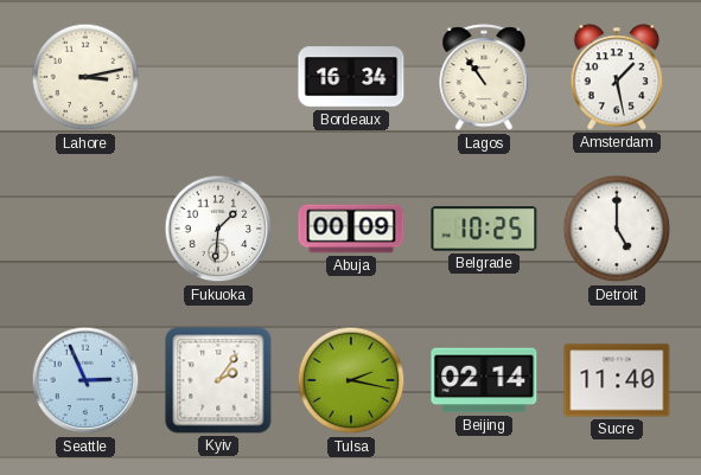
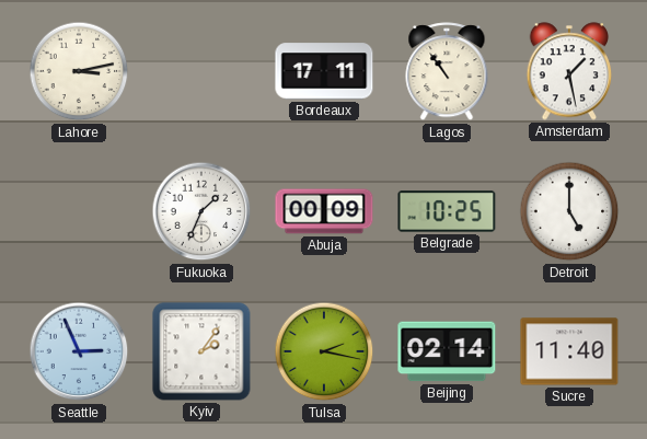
Bordeaux: 16:34 -> 17:11 (324, 71)
Fukuoka: 1:31 -> 1:34 (201, 211)
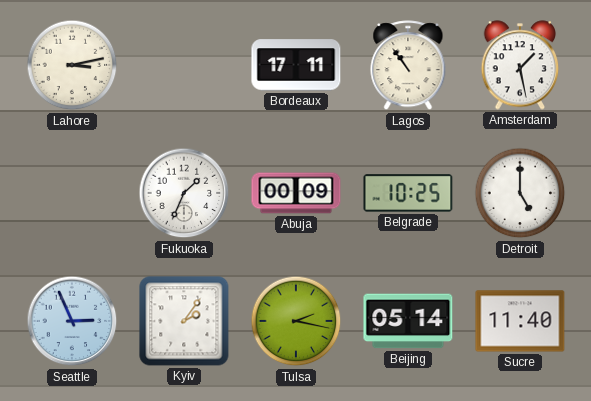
Beijing: 02:14 -> 05:14 (408, 321)
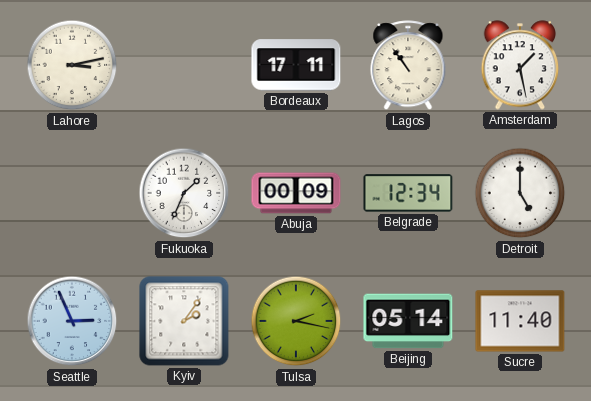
Belgrade: 10:25 -> 12:34 (408, 193)
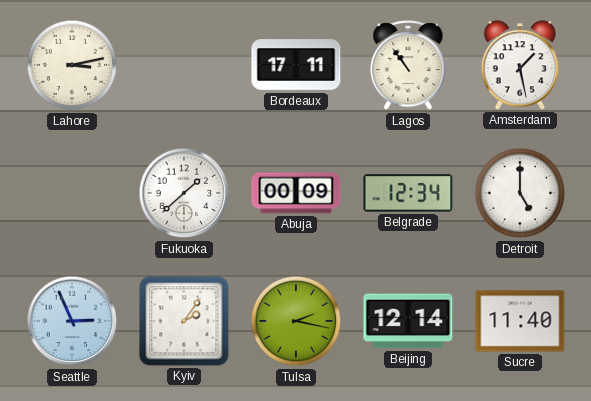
Fukuoka: 1:34 -> 1:38 (184, 193)
Beijing: 05:14 -> 12:14 (408, 321)
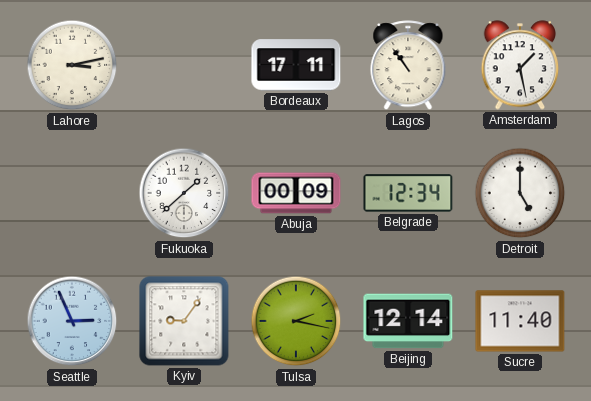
Kyiv: 2:06 -> 9:06 (184, 321)
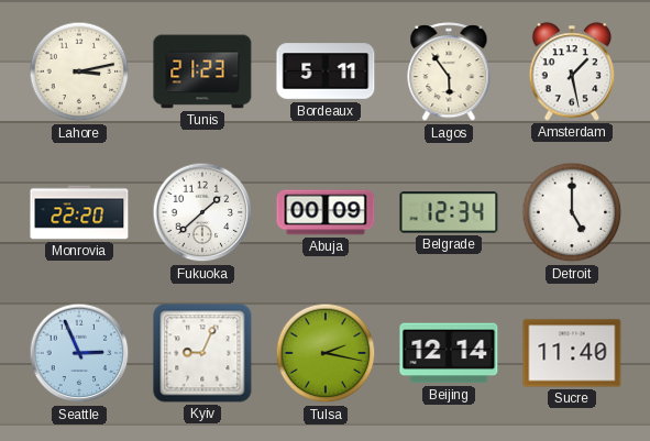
Tunis: none -> 21:23 (202, 71)
Bordeaux: 17:11 -> 5:11 (326, 71)
Lagos: 10:54 -> 5:54 (449, 73)
Monrovia: none -> 22:20 (79, 212)
Kyiv: 9:06 -> 9:04 (202, 353)
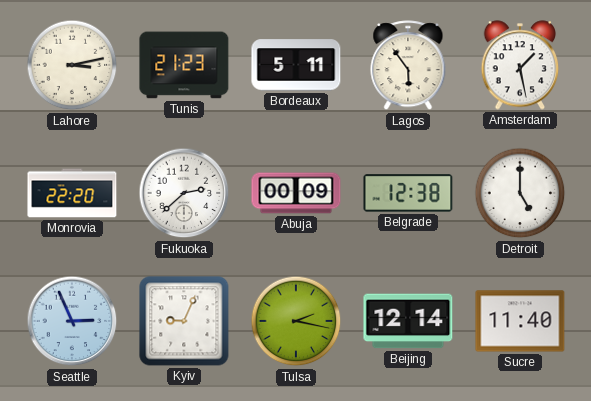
Fukuoka: 1:38 -> 2:38 (184, 193)
Belgrade: 12:34 -> 12:38 (408, 193)
